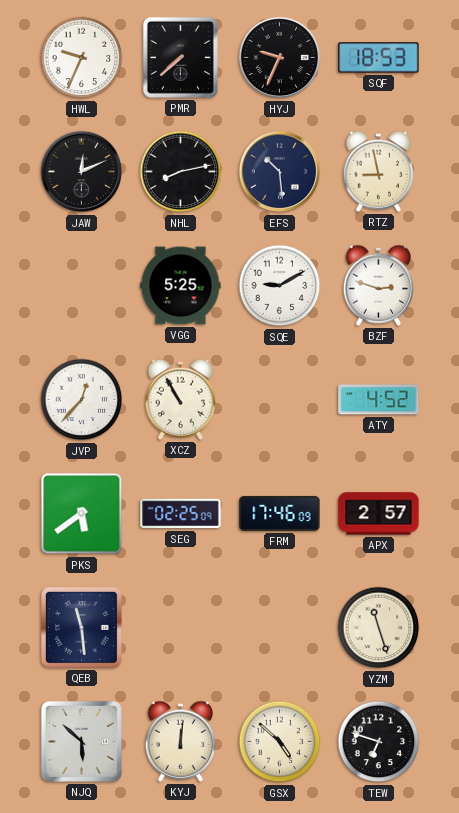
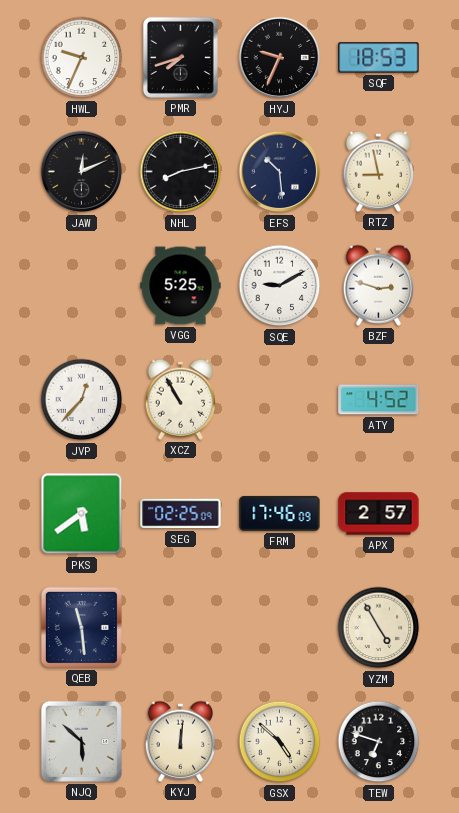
PMR: 7:38 -> 7:42 (180, 57)
YZM: 11:27 -> 4:55 (379, 628)
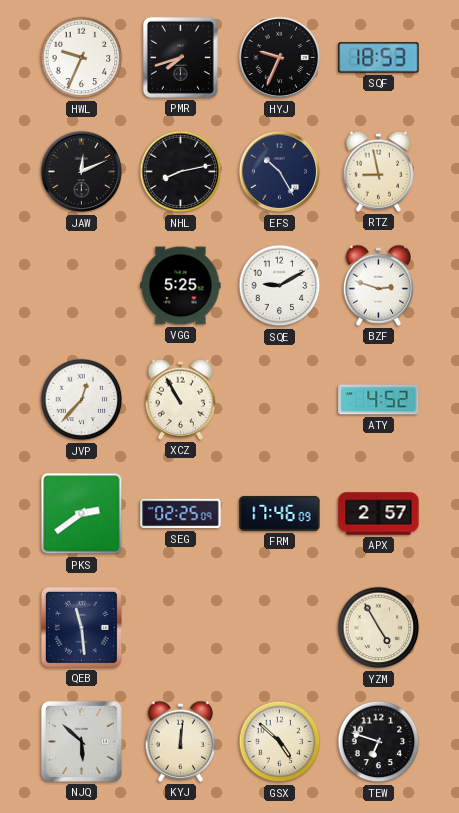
EFS: 10:29 -> 10:25 (280, 172)
PKS: 5:39 -> 2:39 (82, 514)
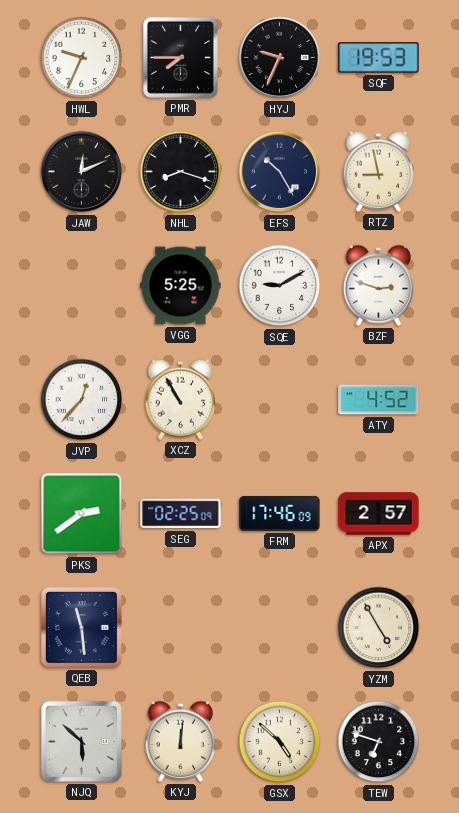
PMR: 7:42 -> 7:45 (180, 57)
SQF: 18:53 -> 19:53 (379, 58)
NHL: 8:13 -> 8:18 (181, 172)
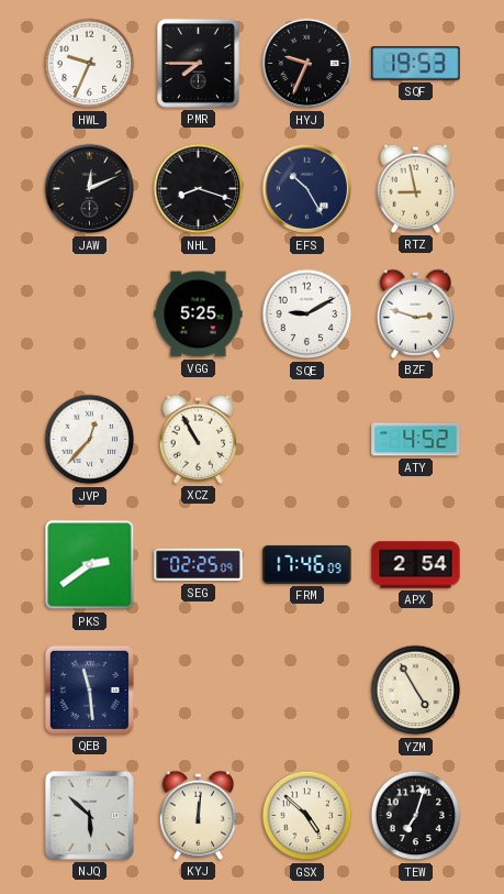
APX: 2:57 -> 2:54 (416, 565)
TEW: 6:48 -> 7:03 (416, 816)
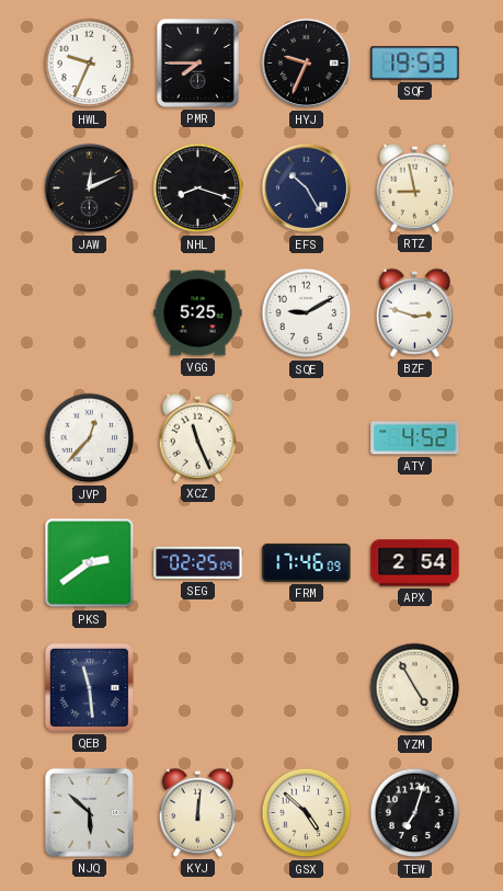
XCZ: 10:55 -> 11:26 (198, 437)
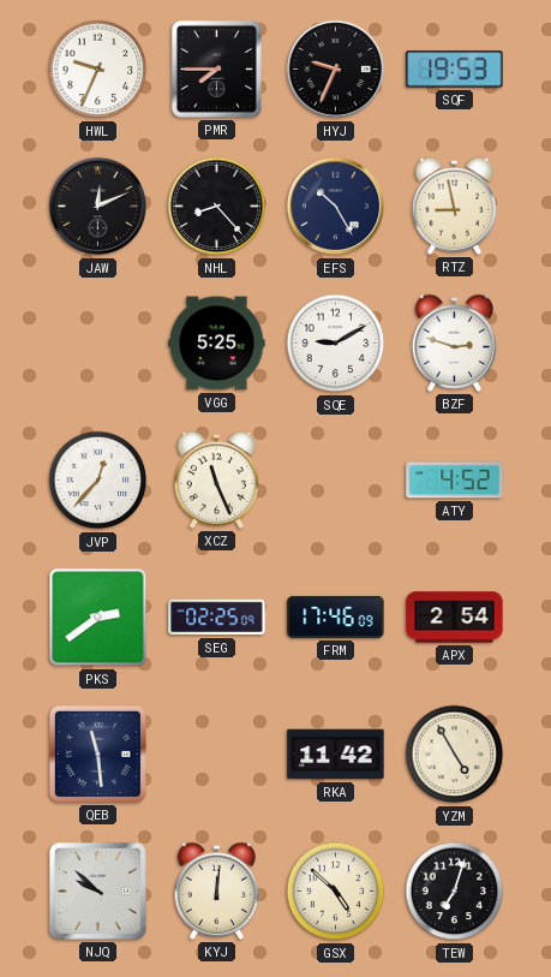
NHL: 8:18 -> 8:23 (217, 207)
RKA: none -> 11:42 (336, 755)
NJQ: 5:52 -> 9:52 (97, 890)
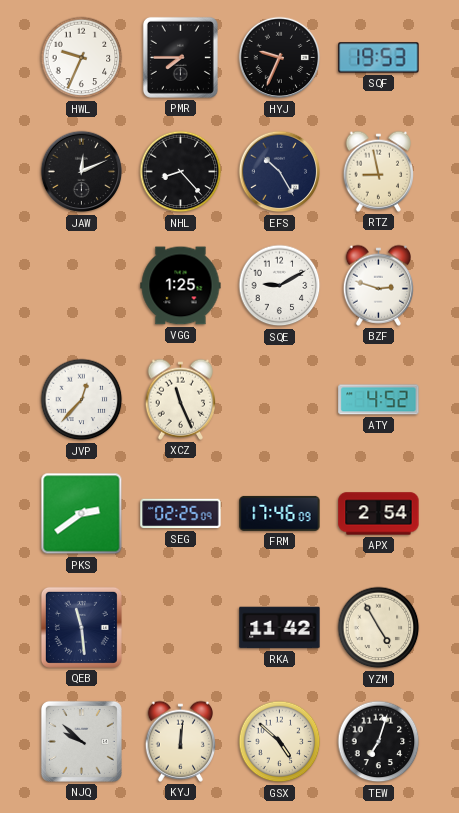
VGG: 5:25 -> 1:25 (181, 286)
